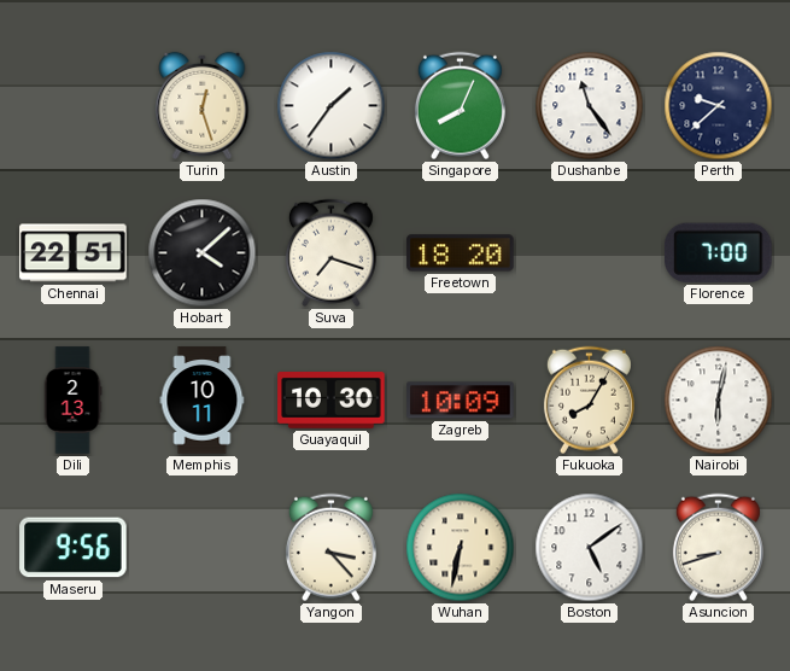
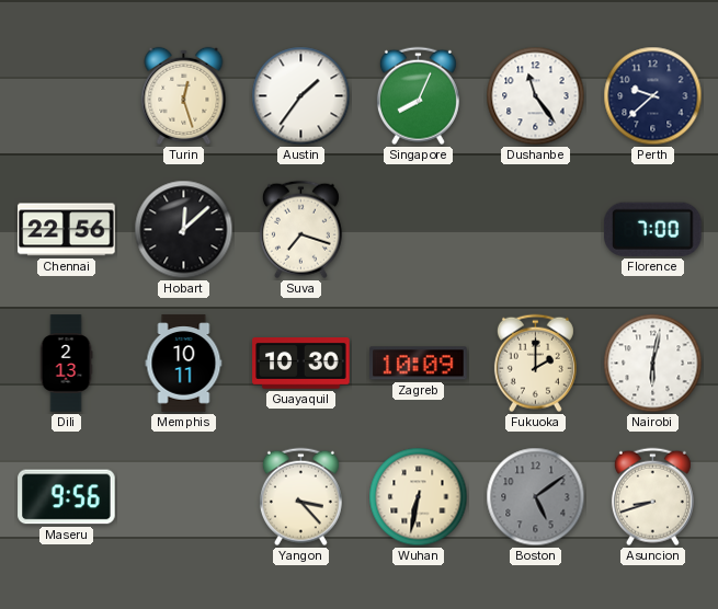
Chennai: 22:51 -> 22:56 (67, 230)
Hobart: 4:08 -> 12:08 (184, 230)
Freetown: 18:20 -> none (461, 253)
Fukuoka: 8:05 -> 2:00 (535, 364)
Boston dial: white -> grey (536, 497)
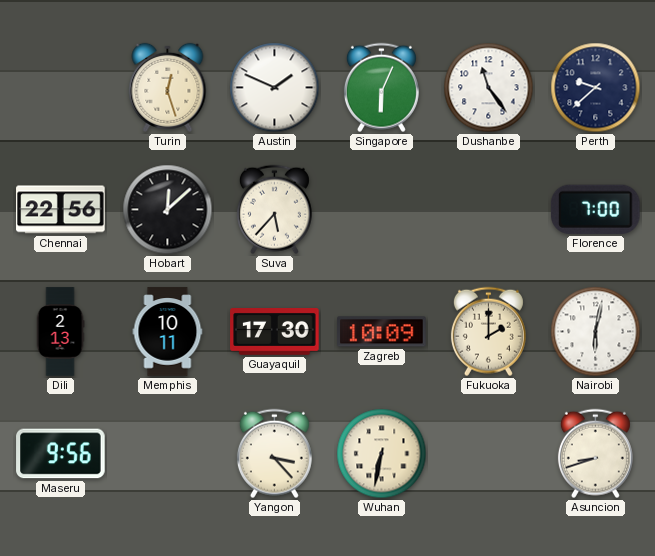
Austin: 1:36 -> 1:49 (275, 88)
Singapore: 8:04 -> 6:04 (381, 88)
Suva: 7:18 -> 5:37 (274, 210)
Guayaquil: 10:30 -> 17:30 (275, 332)
Boston: 5:09 -> none (536, 497)
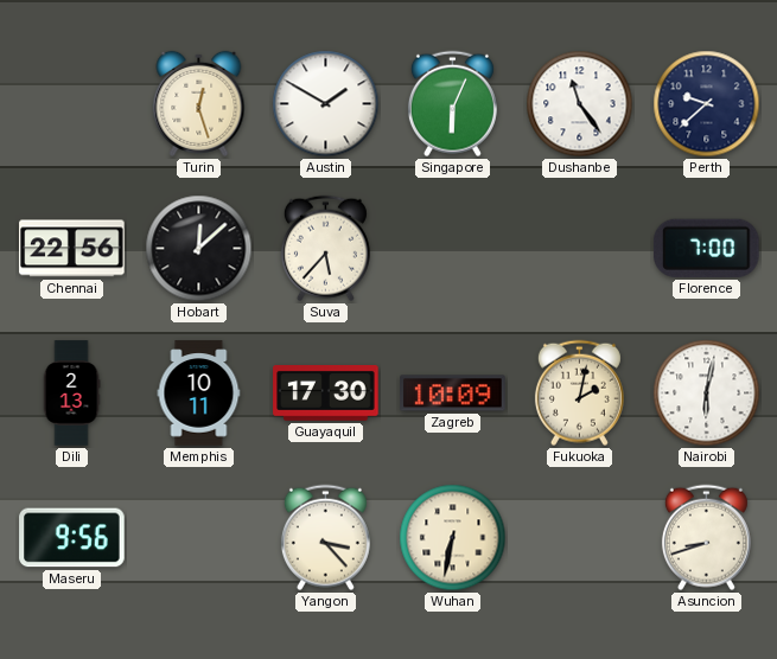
Austin: 1:49 -> 1:50 (326, 104)
Fukuoka: 2:00 -> 2:02 (579, 394)
